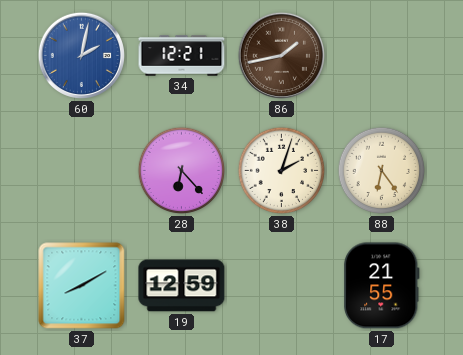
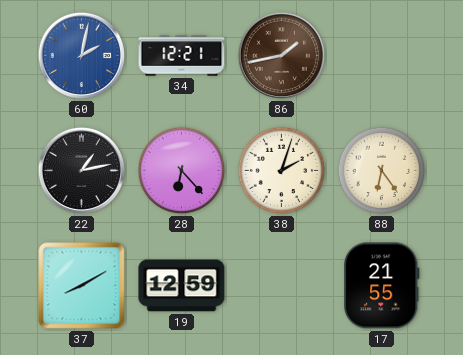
22: none -> 1:13 (81, 170)
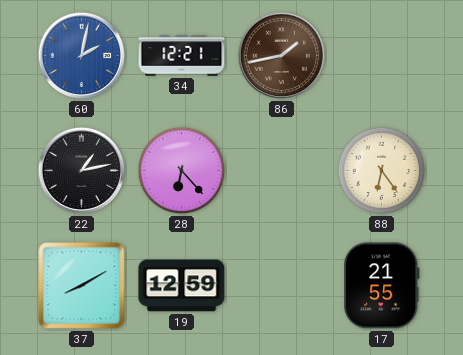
38: 2:03 -> none (282, 171)
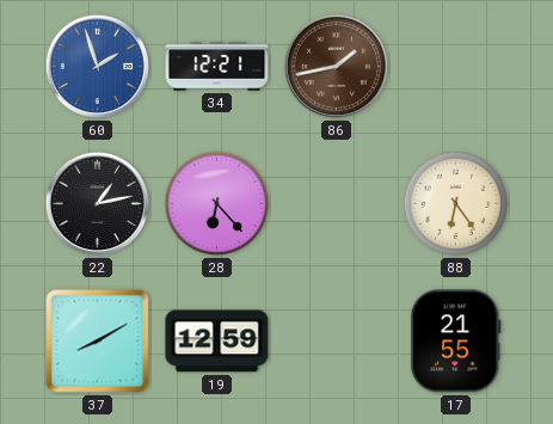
60: 2:02 -> 1:57 (97, 66)
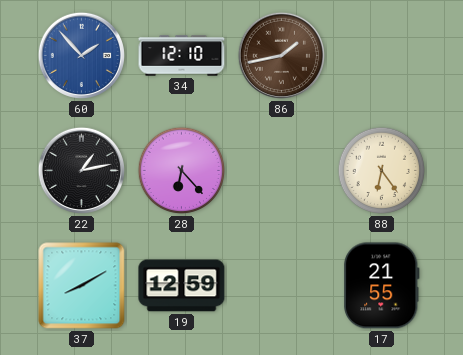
60: 1:57 -> 1:53 (81, 55)
34: 12:21 -> 12:10 (182, 56)
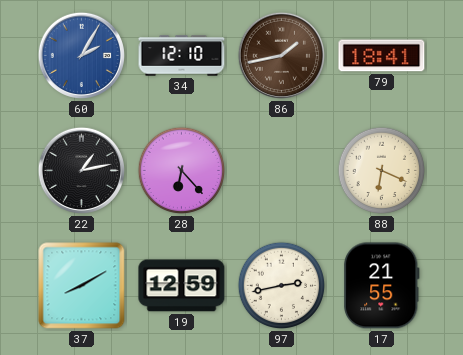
60: 1:53 -> 2:05 (81, 55)
79: none -> 18:41 (382, 56)
88: 6:24 -> 6:19 (382, 171)
97: none -> 2:43 (282, 286)
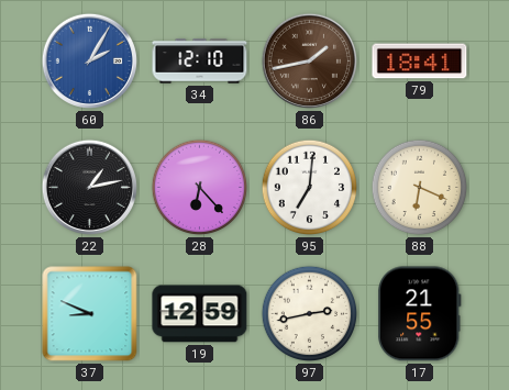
95: none -> 7:01 (310, 188)
37: 8:10 -> 8:49 (90, 314)
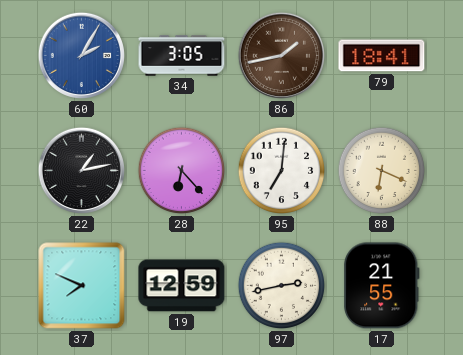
34: 12:10 -> 3:05 (182, 56)
37: 8:49 -> 7:49 (82, 286)
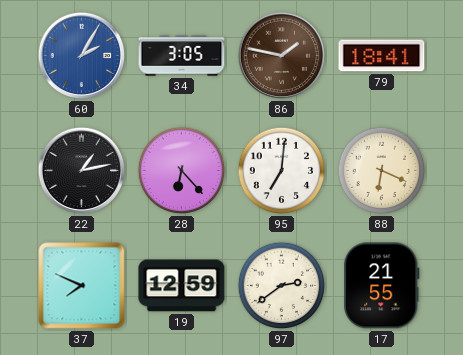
86: 1:43 -> 1:47 (281, 55)
97: 2:43 -> 2:39 (282, 286)
